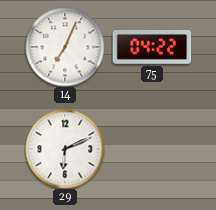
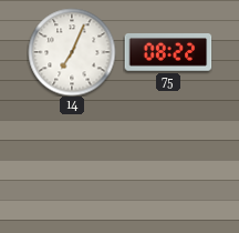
75: 04:22 -> 08:22 (168, 53)
29: 6:11 -> none (65, 149)
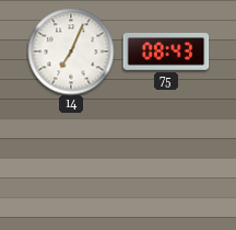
75: 08:22 -> 08:43 (166, 53)
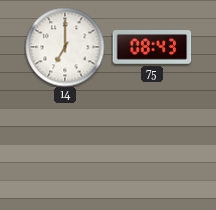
14: 7:04 -> 7:00 (65, 47)
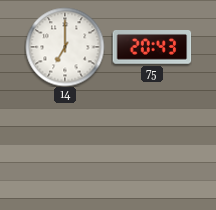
75: 08:43 -> 20:43 (152, 48)
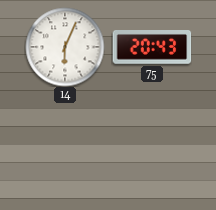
14: 7:00 -> 6:04 (65, 47)
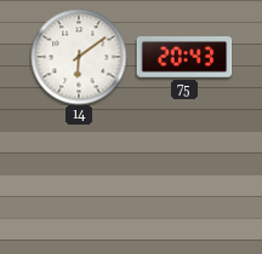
14: 6:04 -> 6:09 (79, 57)
